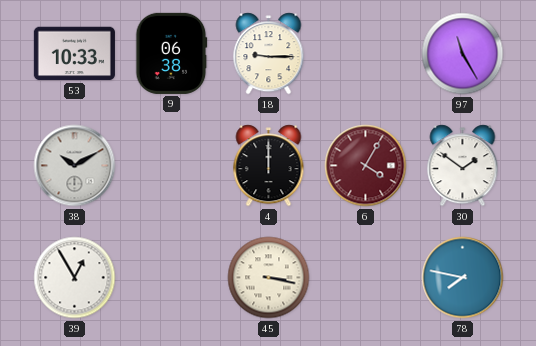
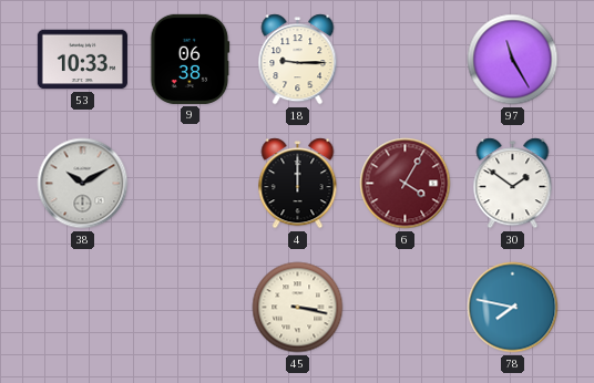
39: 12:55 -> none (75, 278)
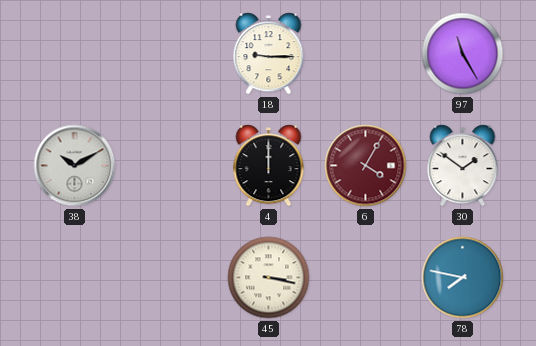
53: 10:33 -> none (82, 60)
9: 06:38 -> none (191, 59)
